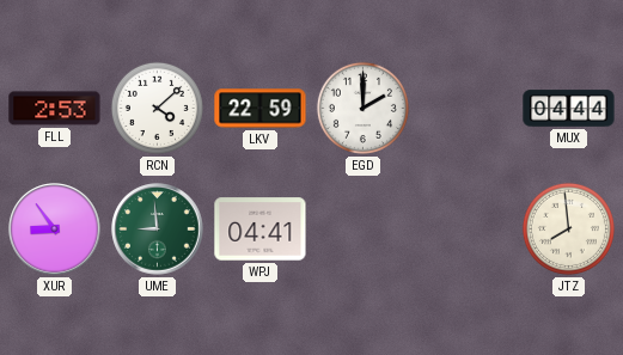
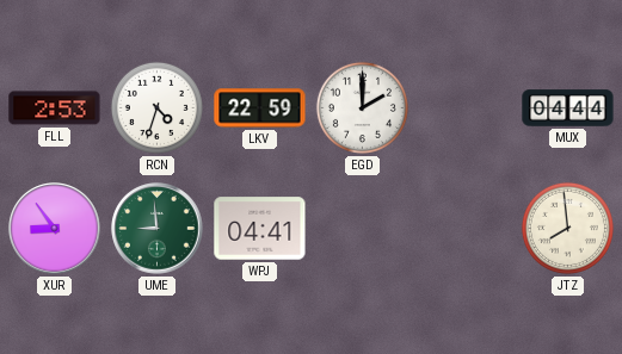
RCN: 4:08 -> 4:33 (156, 107)
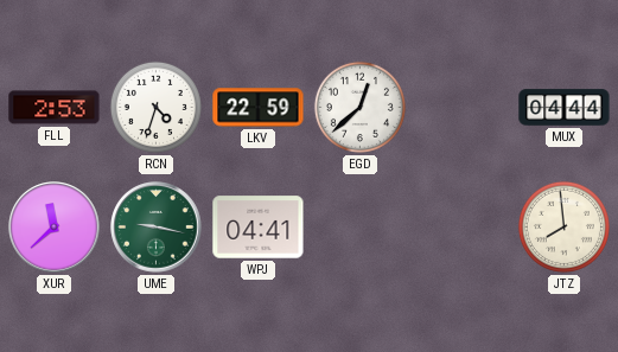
EGD: 2:00 -> 12:38 (359, 107)
XUR: 8:54 -> 11:38 (55, 228)
UME: 8:59 -> 9:17 (157, 228)
